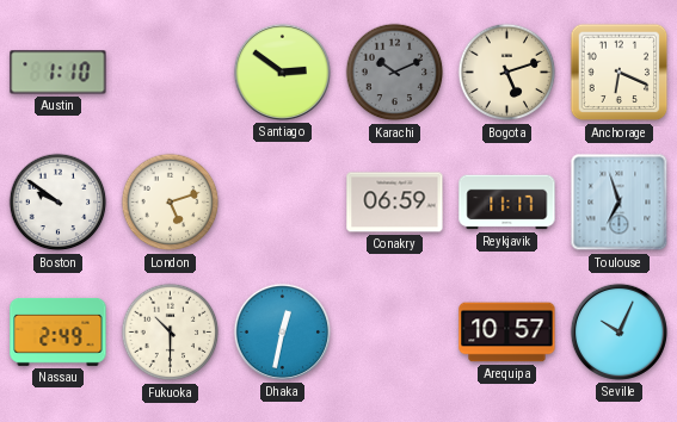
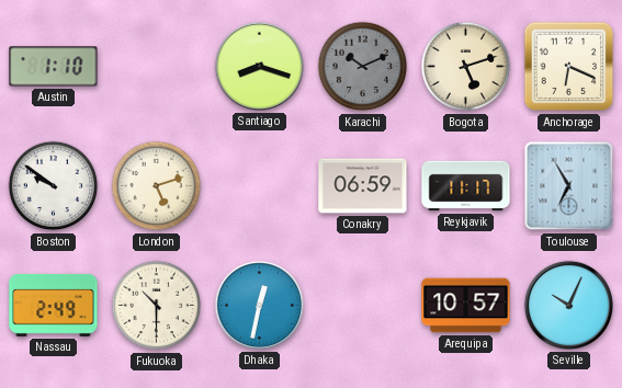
Santiago: 2:51 -> 8:18 (259, 66)
Toulouse: 6:57 -> 6:55 (569, 186)
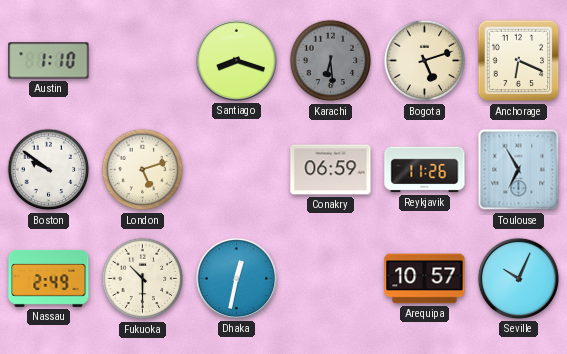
Karachi: 10:11 -> 6:29 (331, 61)
Reykjavik: 11:17 -> 11:26 (425, 170)
